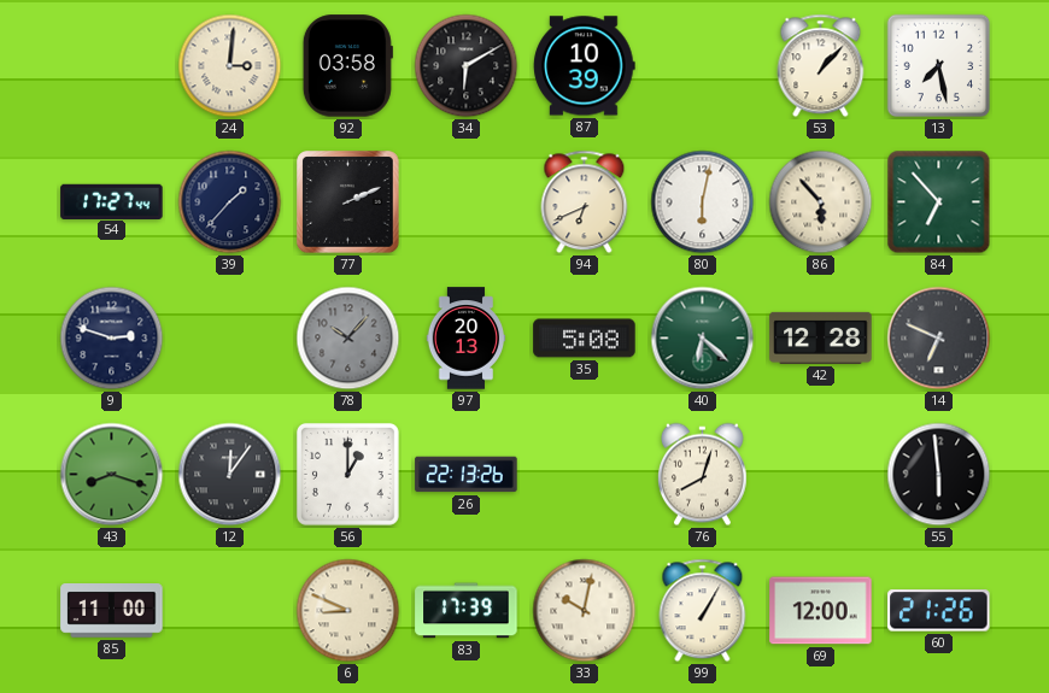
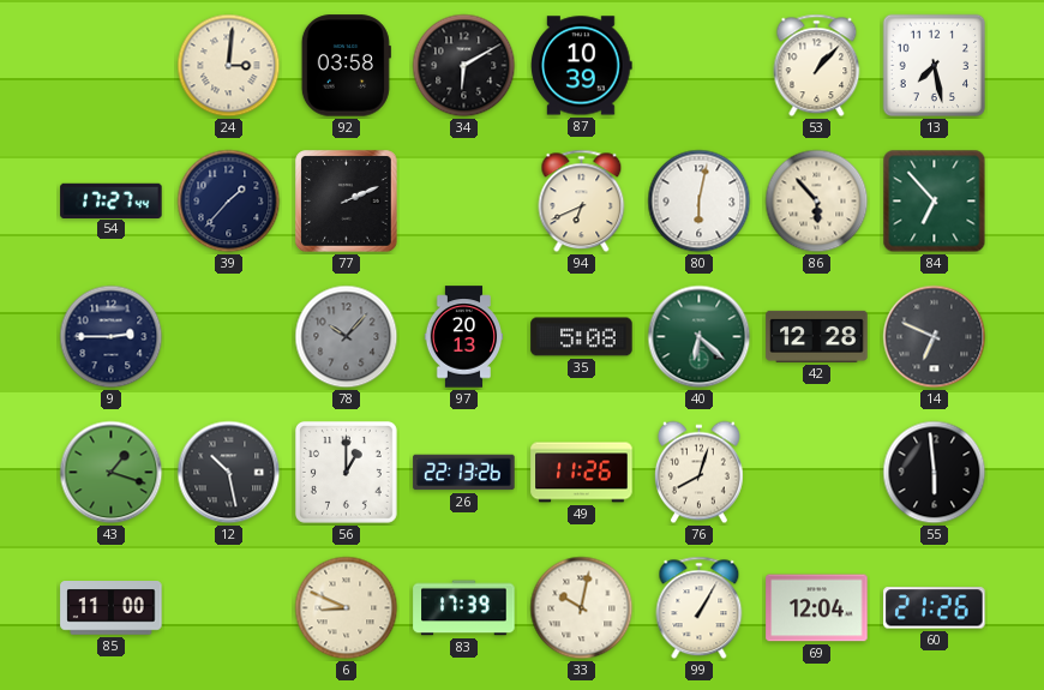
9: 2:48 -> 2:45 (112, 337)
43: 8:18 -> 1:18 (112, 473)
12: 12:06 -> 10:28 (229, 473)
49: none -> 11:26 (582, 473)
69: 12:00 -> 12:04 (817, 608)
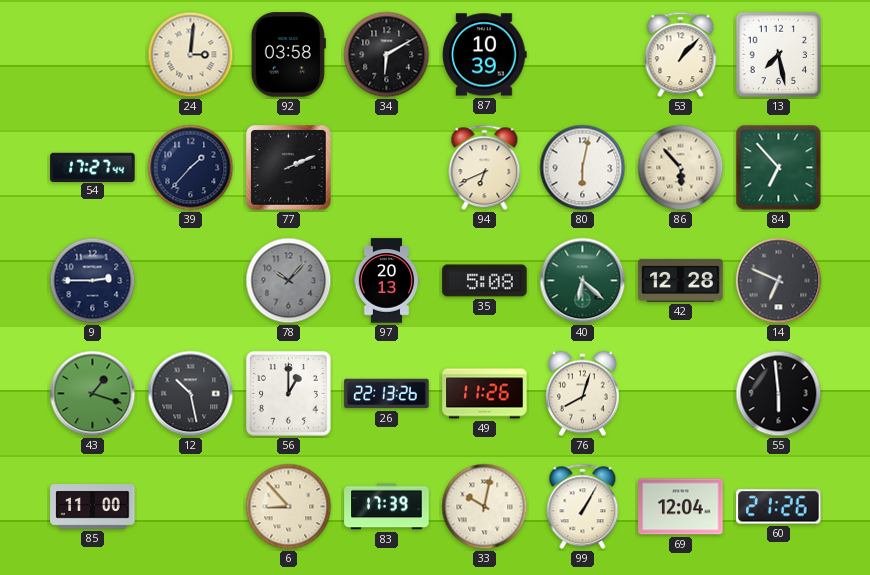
6: 8:49 -> 8:53 (289, 507)
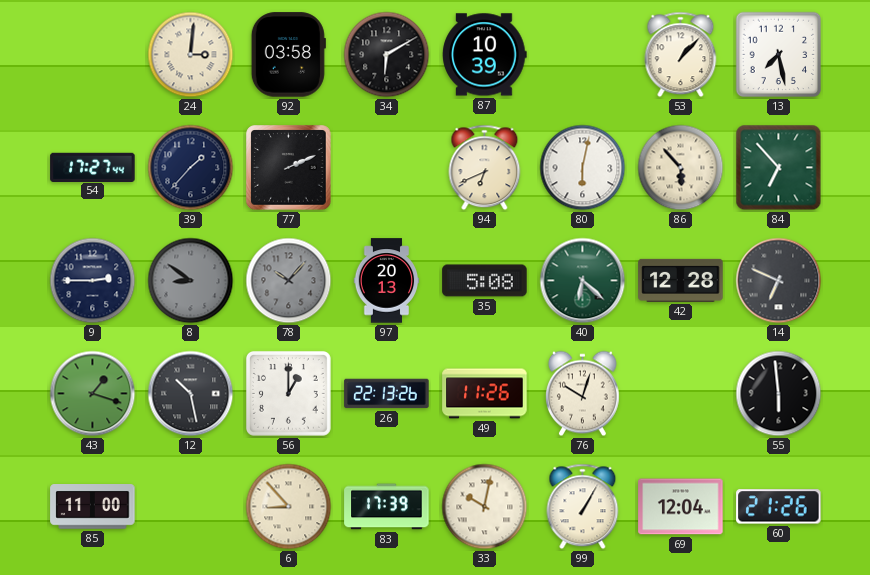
8: none -> 8:51 (191, 281)
76: 8:03 -> 10:03 (582, 394)
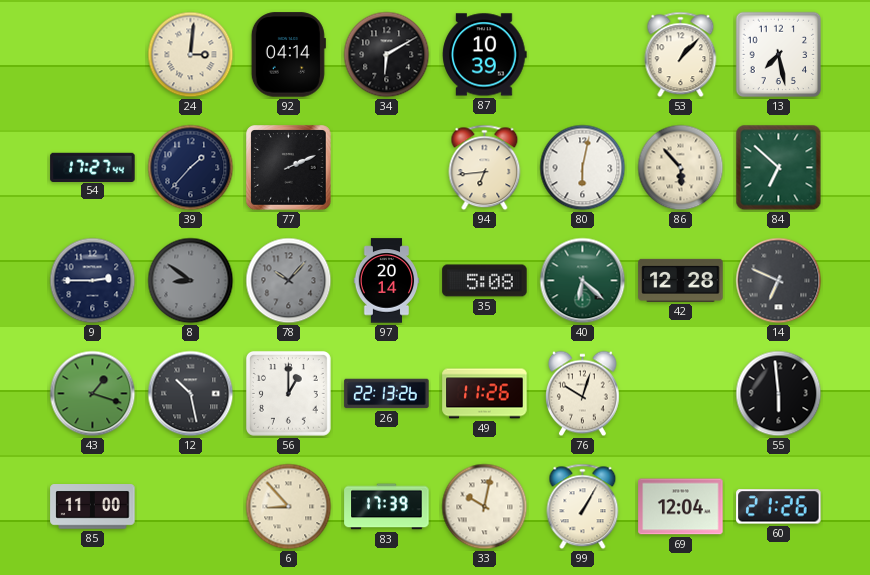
92: 03:58 -> 04:14 (288, 55)
94: 6:41 -> 6:44 (485, 168)
84: 6:53 -> 6:52 (779, 168)
97: 20:13 -> 20:14 (387, 281)
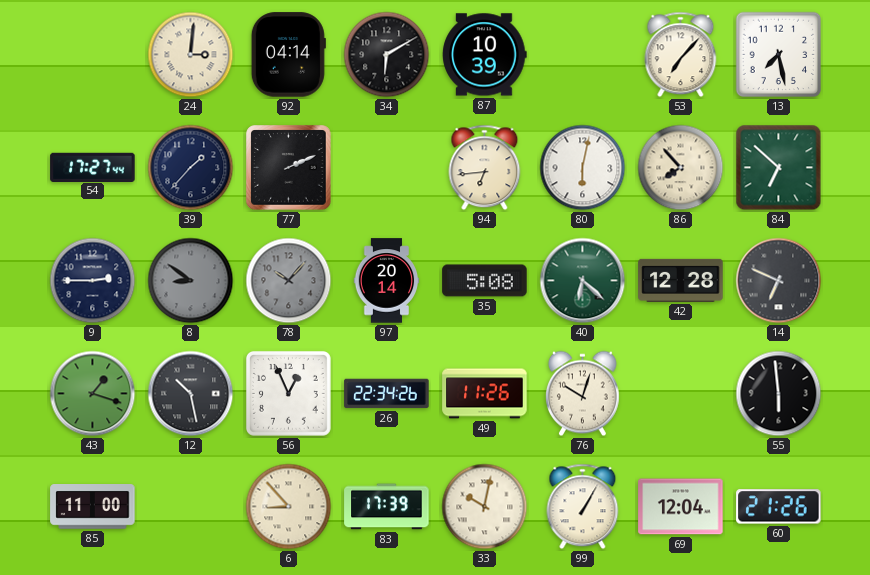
53: 1:07 -> 7:07 (681, 55)
86: 5:53 -> 7:53 (681, 168)
56: 1:00 -> 12:56 (288, 393)
26: 22:13 -> 22:34 (387, 394)
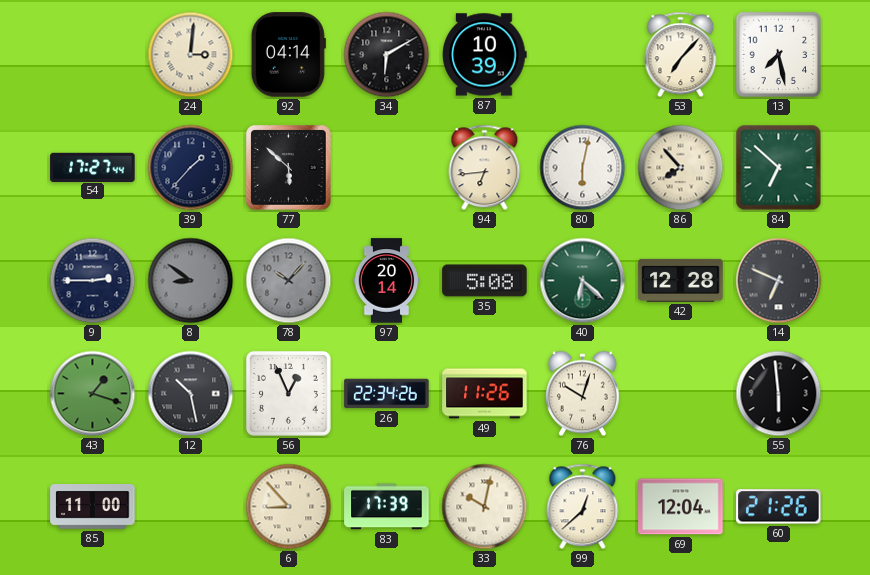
77: 2:11 -> 5:52 (289, 168)
99: 1:05 -> 12:38 (583, 507)
